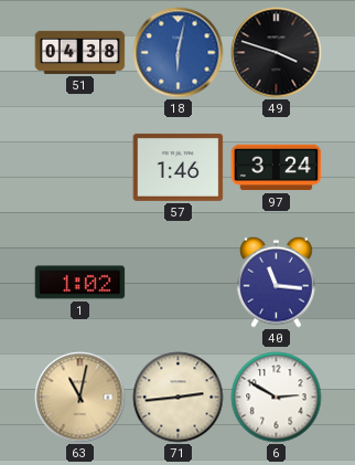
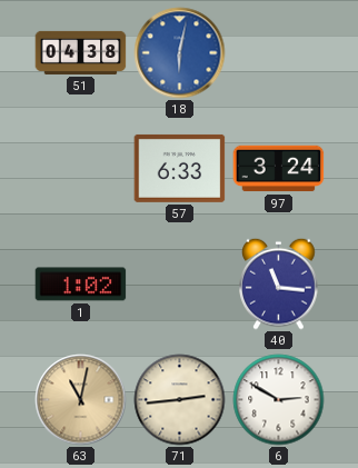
49: 3:48 -> none (277, 53)
57: 1:46 -> 6:33 (180, 168)
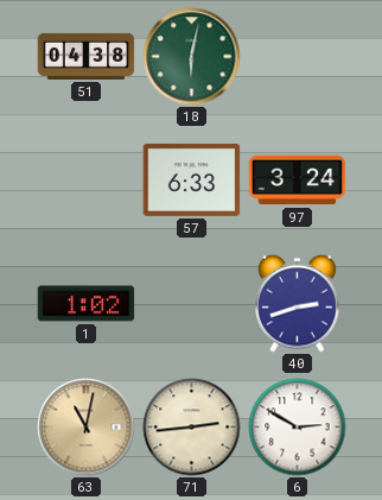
18 dial: blue -> green (192, 57)
40: 11:16 -> 2:42 (298, 303)
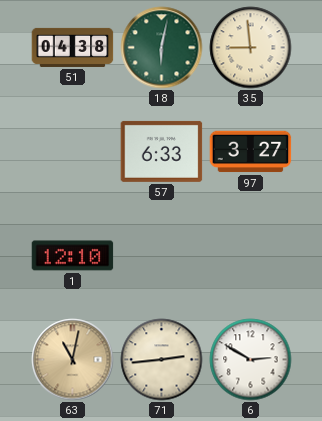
35: none -> 8:59 (251, 48)
97: 3:24 -> 3:27 (251, 152)
1: 1:02 -> 12:10 (73, 256)
40: 2:42 -> none (298, 303)
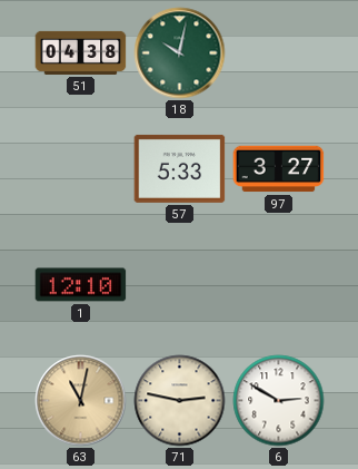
18: 6:02 -> 10:02 (180, 53)
35: 8:59 -> none (251, 48)
57: 6:33 -> 5:33 (180, 168)
71: 2:44 -> 2:47 (180, 401)
